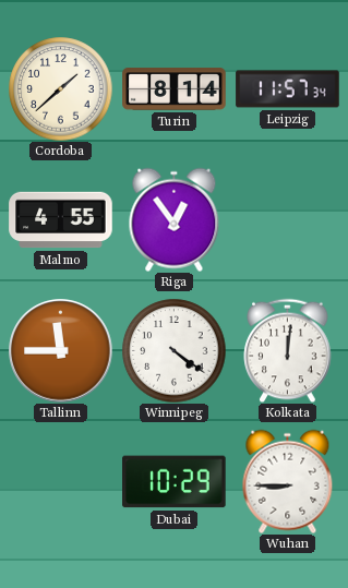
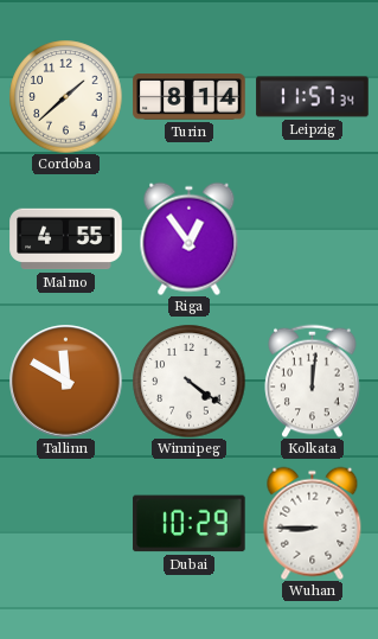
Tallinn: 11:45 -> 11:50 (66, 382)
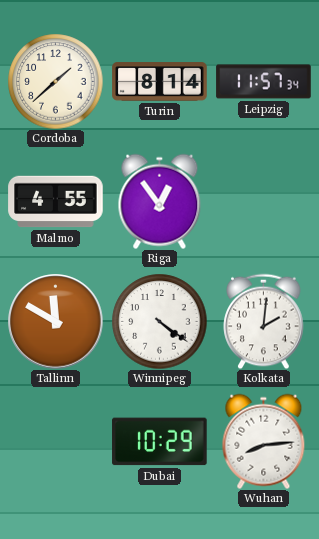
Kolkata: 12:01 -> 2:01 (264, 321)
Wuhan: 8:45 -> 8:14 (264, 441)
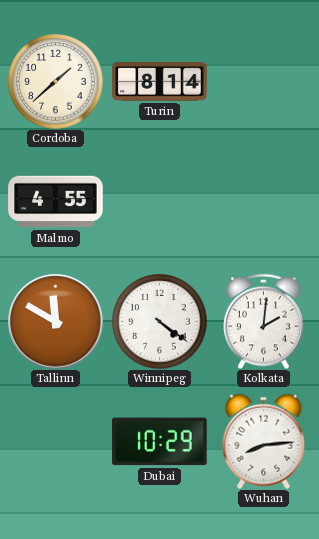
Leipzig: 11:57 -> none (264, 82)
Riga: 12:54 -> none (160, 201)
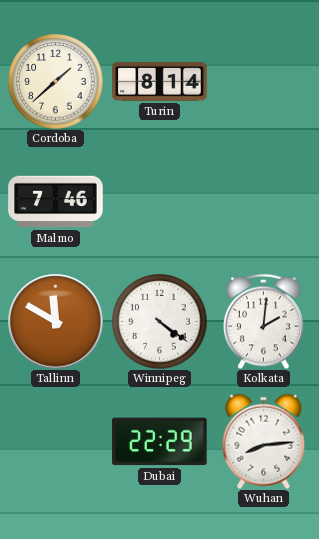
Malmo: 4:55 -> 7:46 (56, 202)
Dubai: 10:29 -> 22:29 (160, 442)
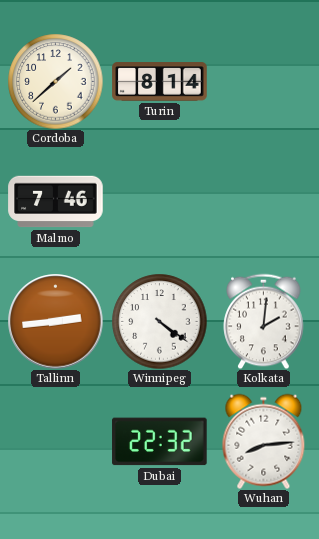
Tallinn: 11:50 -> 2:44 (56, 322)
Dubai: 22:29 -> 22:32 (160, 442)
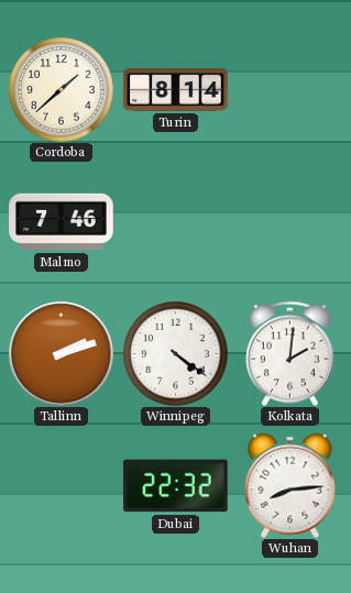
Tallinn: 2:44 -> 2:12 (62, 354)
